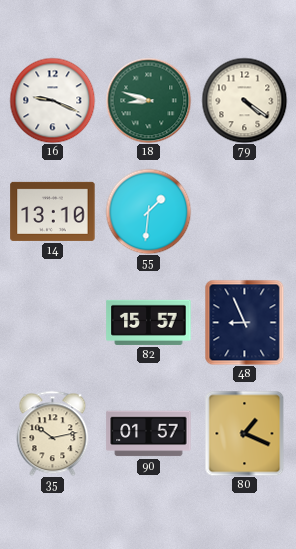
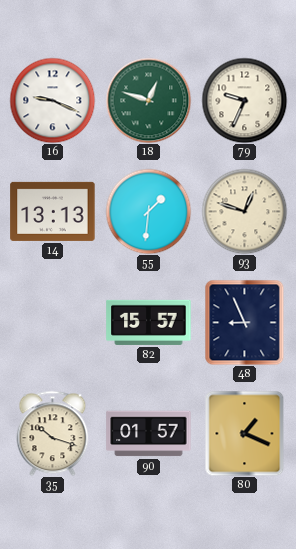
18: 8:48 -> 12:48 (148, 100)
79: 4:21 -> 9:34 (244, 100)
14: 13:10 -> 13:13 (53, 211)
93: none -> 12:48 (244, 211)
35: 10:13 -> 10:18 (53, 433)
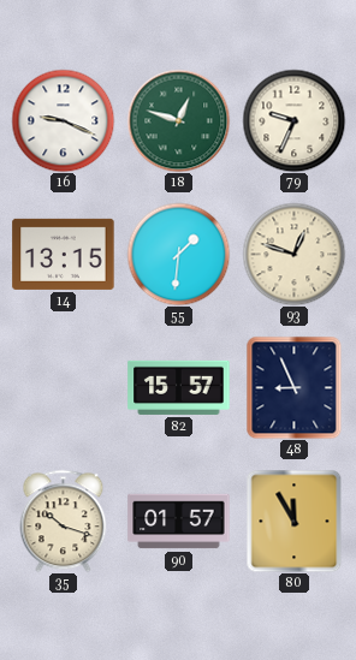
14: 13:13 -> 13:15 (64, 254)
80: 1:19 -> 11:55 (295, 521)
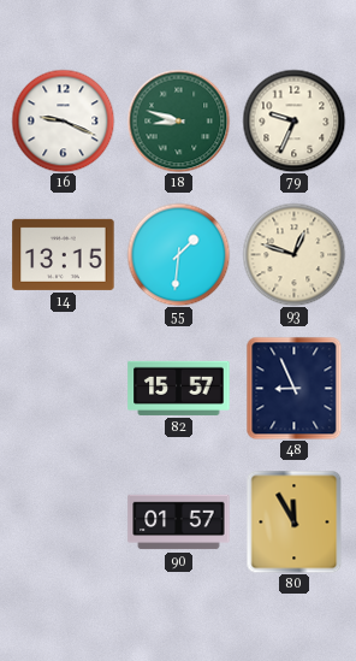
18: 12:48 -> 8:48 (178, 120)
35: 10:18 -> none (64, 521)
